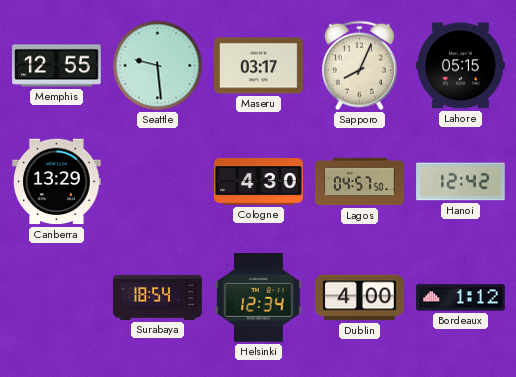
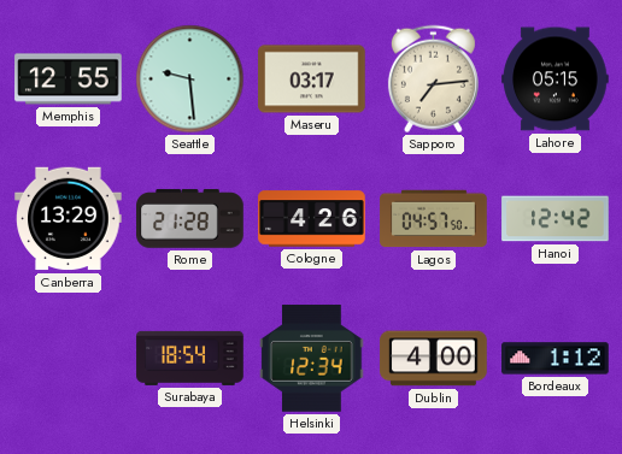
Sapporo: 8:04 -> 7:14 (433, 79)
Rome: none -> 21:28 (190, 219)
Cologne: 4:30 -> 4:26 (312, 219)
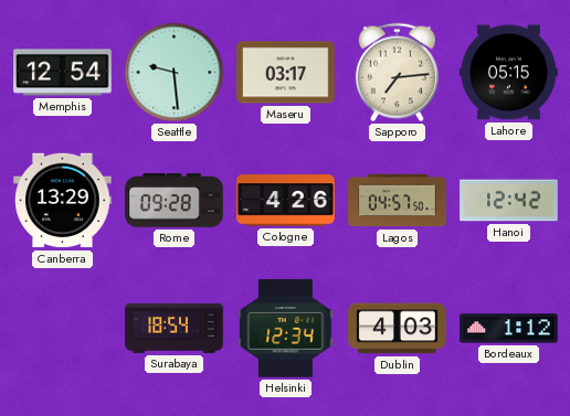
Memphis: 12:55 -> 12:54 (63, 73)
Rome: 21:28 -> 09:28 (175, 201)
Dublin: 4:00 -> 4:03 (398, 329)
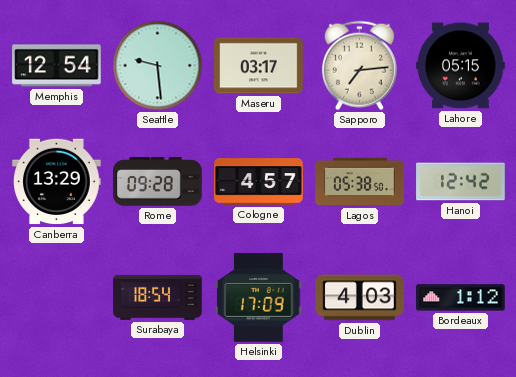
Cologne: 4:26 -> 4:57 (259, 182)
Lagos: 04:57 -> 05:38 (360, 182)
Helsinki: 12:34 -> 17:09 (259, 298)
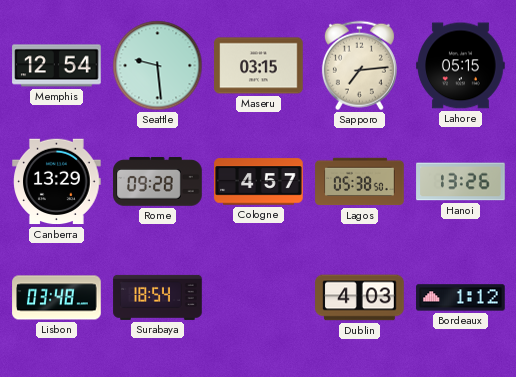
Maseru: 03:17 -> 03:15 (259, 66)
Hanoi: 12:42 -> 13:26 (461, 182)
Lisbon: none -> 03:48 (57, 298)
Helsinki: 17:09 -> none (259, 298)
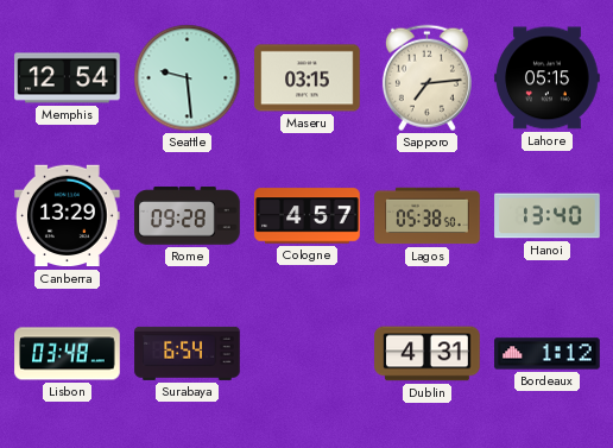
Hanoi: 13:26 -> 13:40 (548, 216)
Surabaya: 18:54 -> 6:54 (188, 353)
Dublin: 4:03 -> 4:31 (428, 354)
